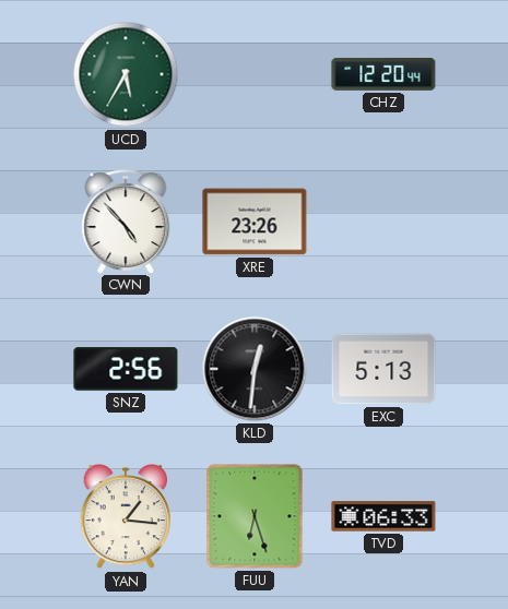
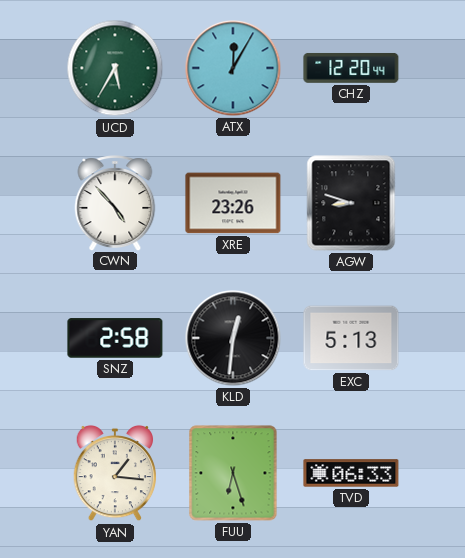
ATX: none -> 12:05 (233, 68)
AGW: none -> 8:48 (351, 203)
SNZ: 2:56 -> 2:58 (115, 338)
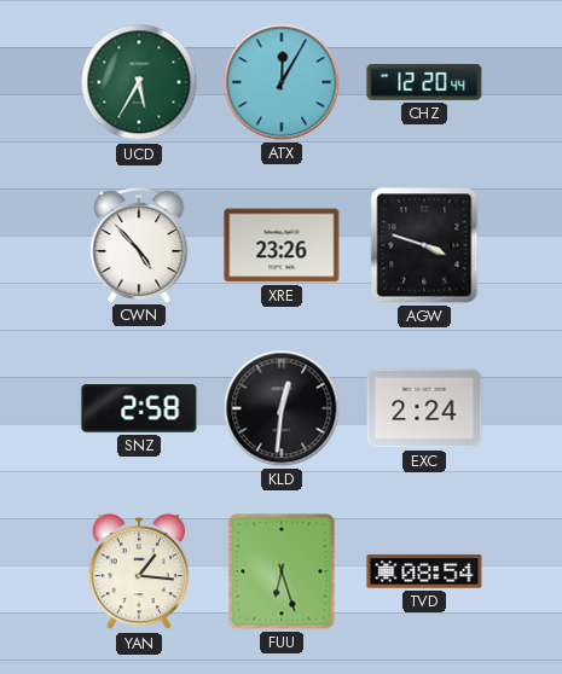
AGW: 8:48 -> 3:48 (424, 245)
EXC: 5:13 -> 2:24 (424, 408)
TVD: 06:33 -> 08:54 (424, 571)
